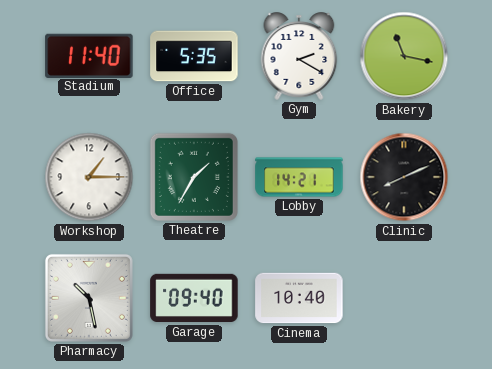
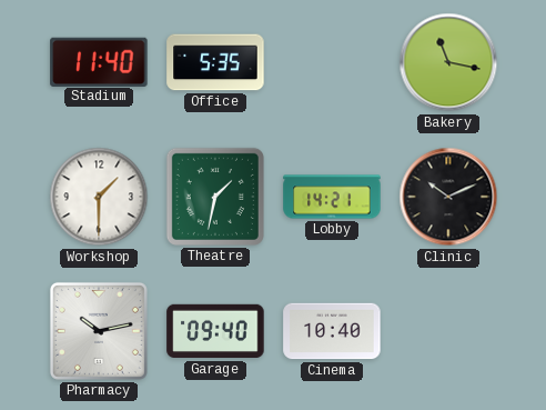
Gym: 2:20 -> none (299, 56)
Workshop: 1:15 -> 1:30 (99, 197)
Theatre: 1:35 -> 1:32 (215, 197)
Clinic: 8:11 -> 10:11 (448, 197)
Pharmacy: 10:28 -> 10:13 (99, 331)
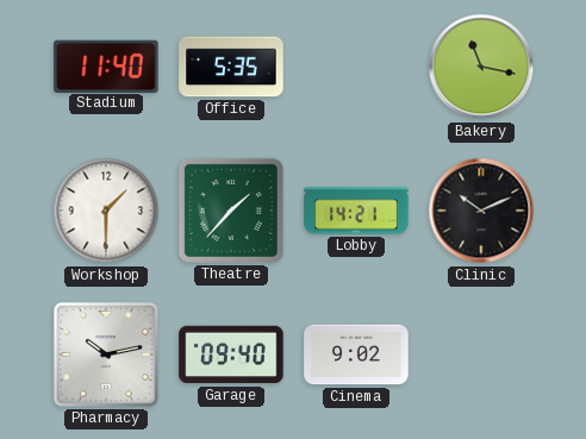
Theatre: 1:32 -> 1:37 (231, 211)
Cinema: 10:40 -> 9:02 (356, 355)
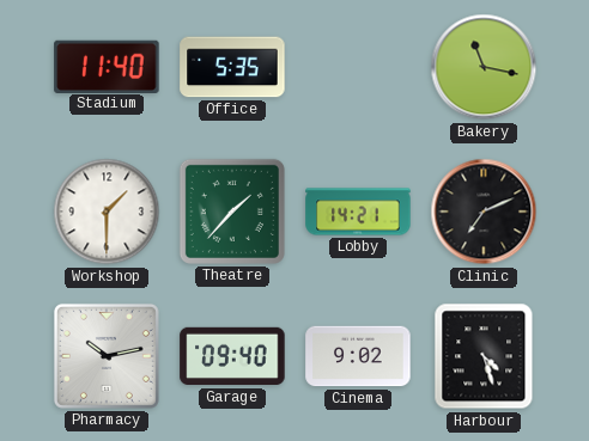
Clinic: 10:11 -> 7:11 (484, 212)
Harbour: none -> 4:27 (484, 356)
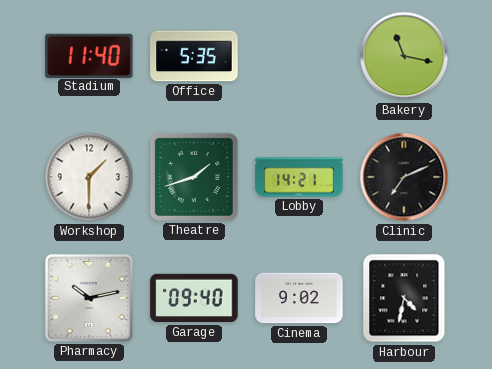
Theatre: 1:37 -> 1:42 (194, 177)
Harbour: 4:27 -> 4:32 (404, 298)
